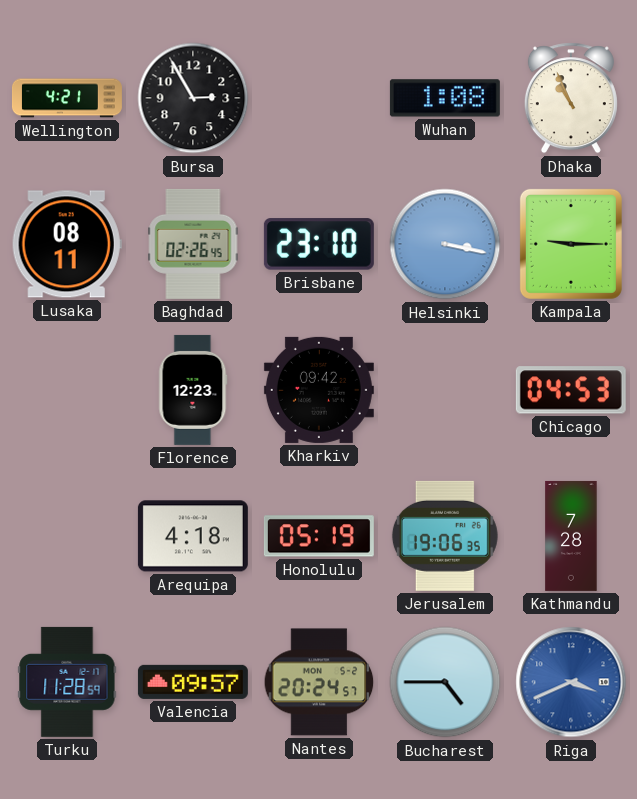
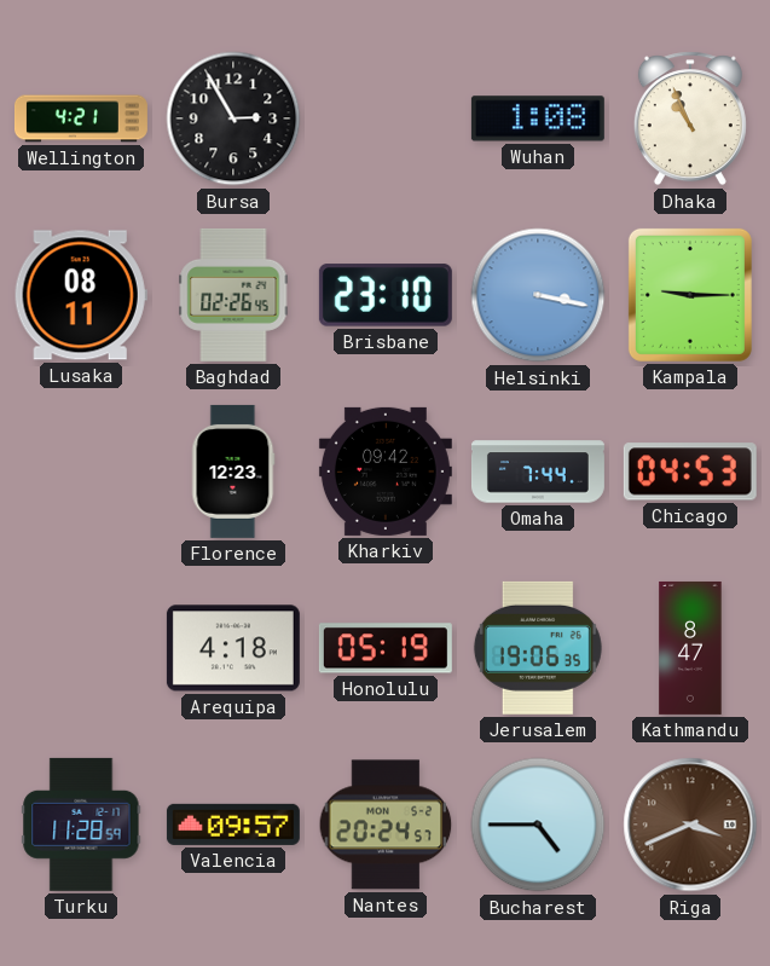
Omaha: none -> 7:44 (538, 472)
Kathmandu: 7:28 -> 8:47 (690, 648)
Riga dial: blue -> brown (690, 825)
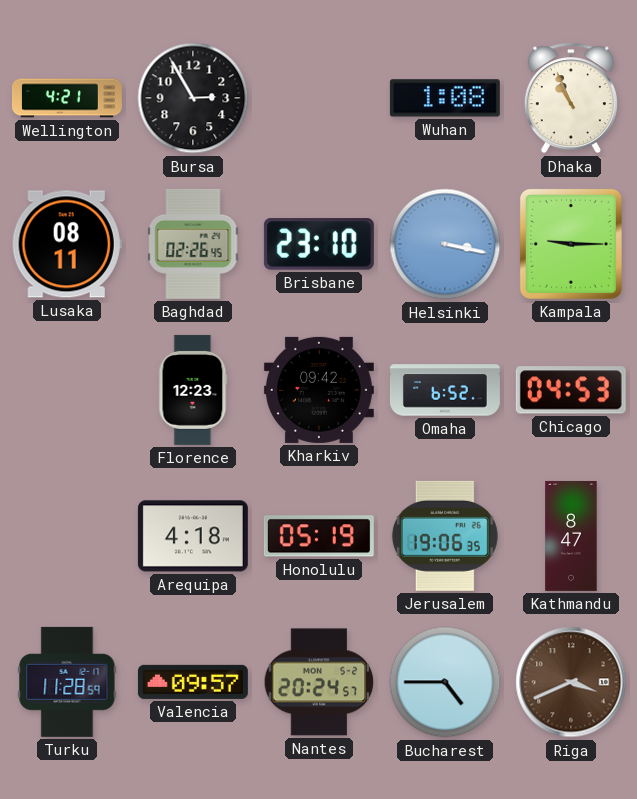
Omaha: 7:44 -> 6:52 (445, 390)
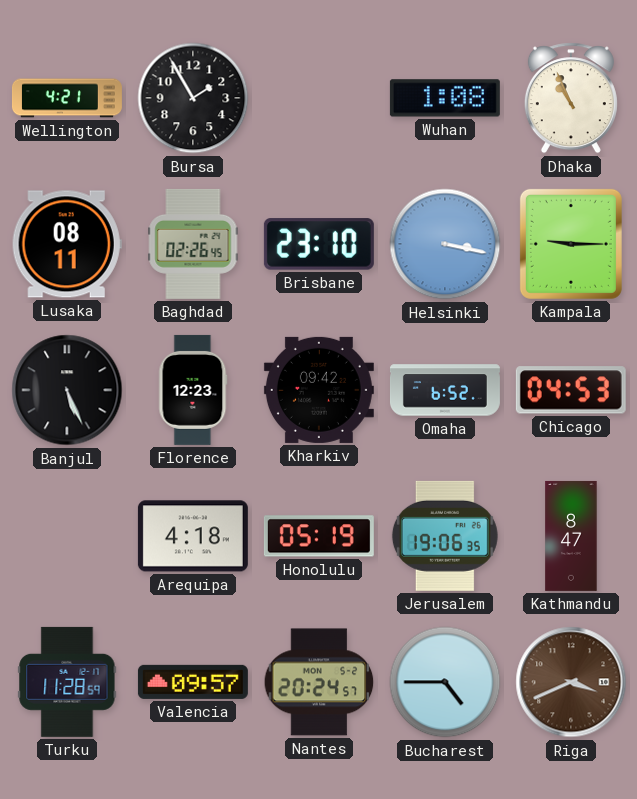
Bursa: 2:55 -> 1:55 (193, 98)
Banjul: none -> 5:26 (67, 390)
